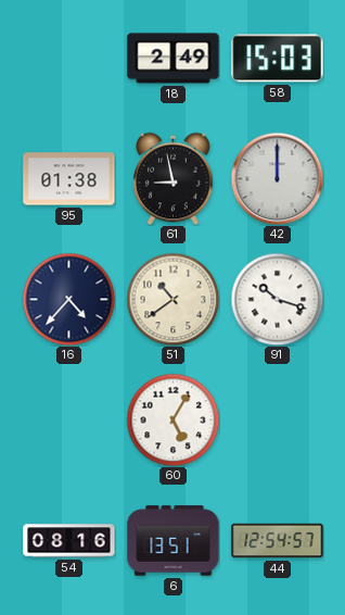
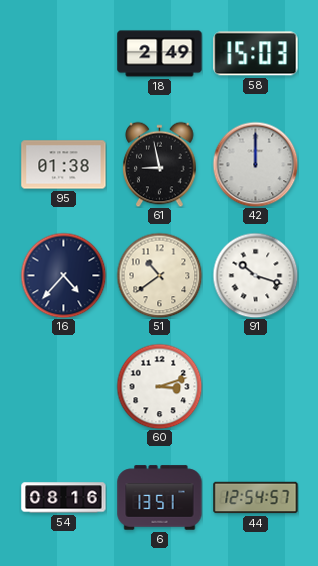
60: 5:05 -> 3:12 (159, 386)
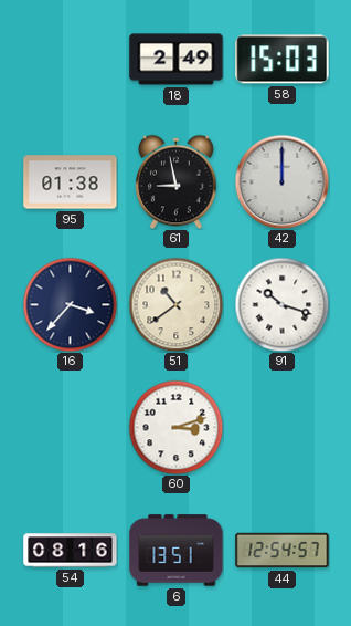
16: 4:37 -> 3:37 (70, 304)
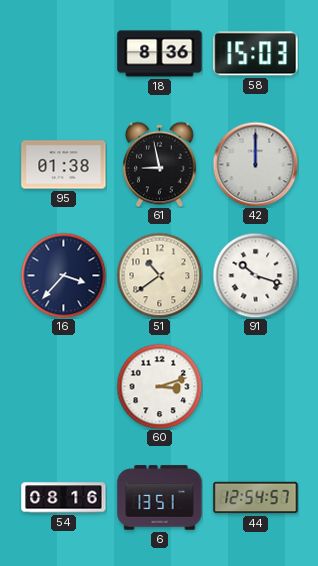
18: 2:49 -> 8:36 (160, 54)
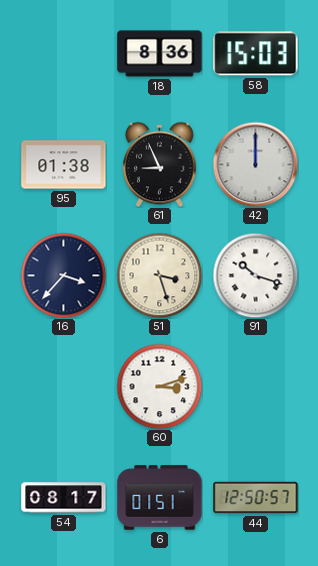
61: 8:58 -> 8:56 (160, 164)
51: 10:39 -> 3:27 (159, 275)
54: 08:16 -> 08:17 (64, 498)
6: 13:51 -> 01:51 (160, 498)
44: 12:54 -> 12:50 (256, 498)
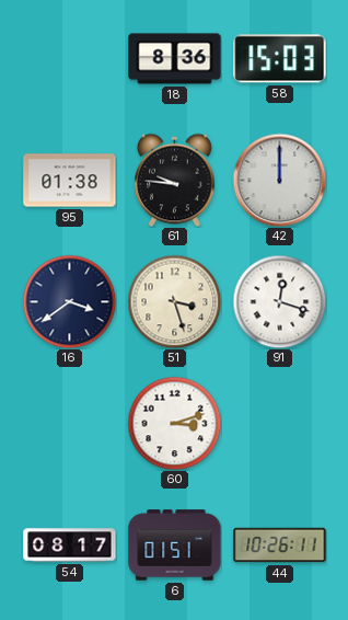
61: 8:56 -> 9:46 (175, 180)
16: 3:37 -> 3:39 (69, 301)
91: 10:18 -> 12:18 (279, 301)
44: 12:50 -> 10:26 (280, 546)
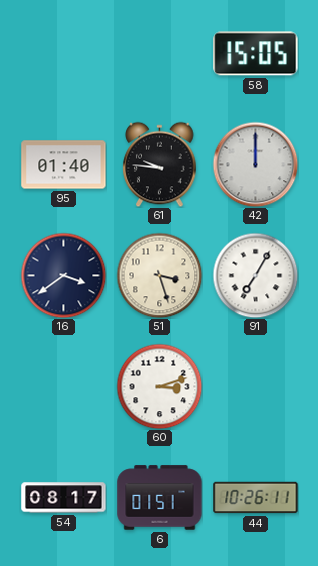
18: 8:36 -> none (175, 59)
58: 15:03 -> 15:05 (256, 54)
95: 01:38 -> 01:40 (64, 165)
91: 12:18 -> 7:05 (255, 275)
